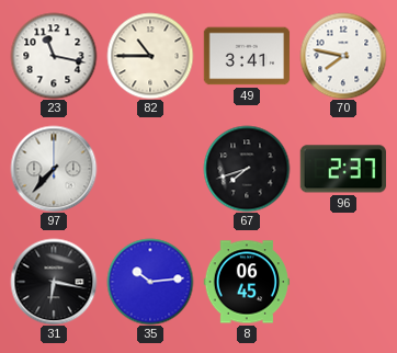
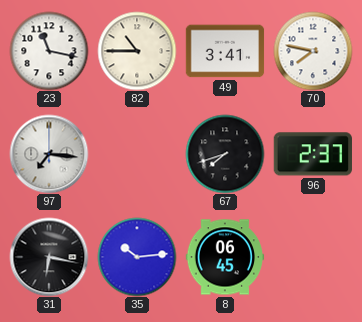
97: 7:37 -> 7:16 (49, 154)
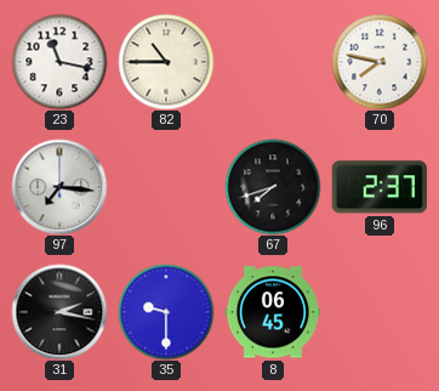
49: 3:41 -> none (225, 51)
31: 6:17 -> 2:17 (59, 312)
35: 10:14 -> 9:30 (166, 312)
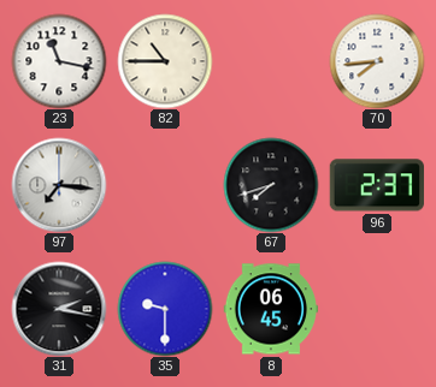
70: 7:47 -> 7:44 (377, 61)
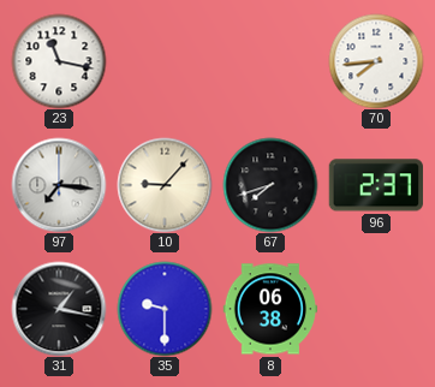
82: 10:45 -> none (165, 61)
10: none -> 9:07 (165, 185)
31: 2:17 -> 1:17 (59, 309)
8: 06:45 -> 06:38 (270, 309)
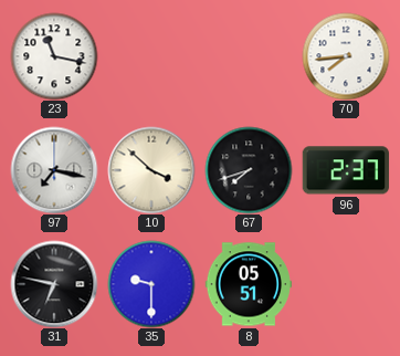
97: 7:16 -> 7:17 (54, 170)
10: 9:07 -> 3:52 (151, 170)
31: 1:17 -> 6:47 (54, 284)
8: 06:38 -> 05:51 (249, 284)
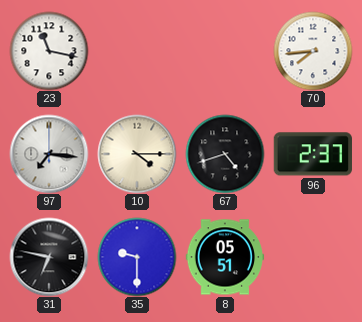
97: 7:17 -> 7:16 (49, 154)
10: 3:52 -> 4:15 (137, 154)
67: 7:42 -> 4:42 (225, 154)
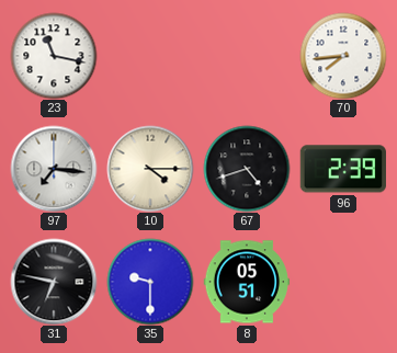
96: 2:37 -> 2:39 (343, 169)
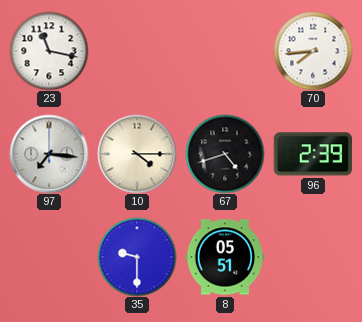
31: 6:47 -> none (54, 282)
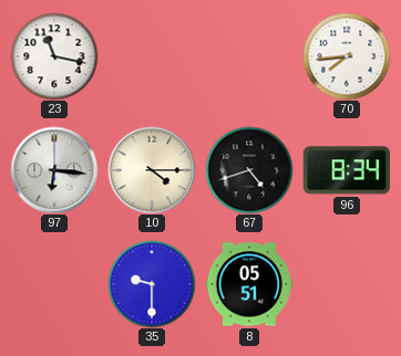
97: 7:16 -> 6:16 (54, 170)
96: 2:39 -> 8:34 (347, 170)
